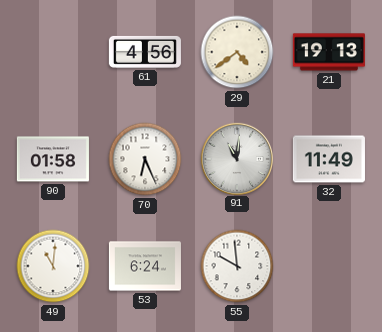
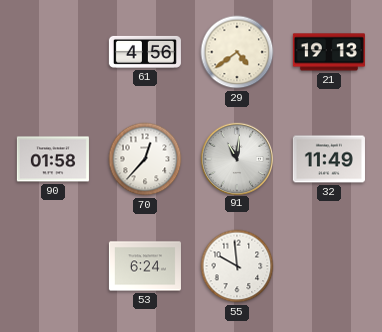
70: 6:26 -> 12:37 (145, 159)
49: 11:01 -> none (53, 266)
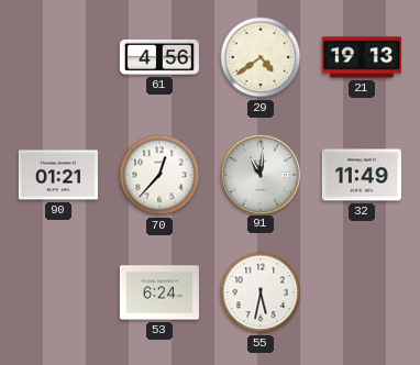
90: 01:58 -> 01:21 (58, 175)
55: 9:59 -> 5:32 (261, 292)
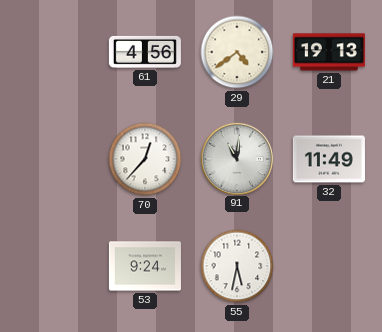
90: 01:21 -> none (58, 175)
53: 6:24 -> 9:24 (145, 266)
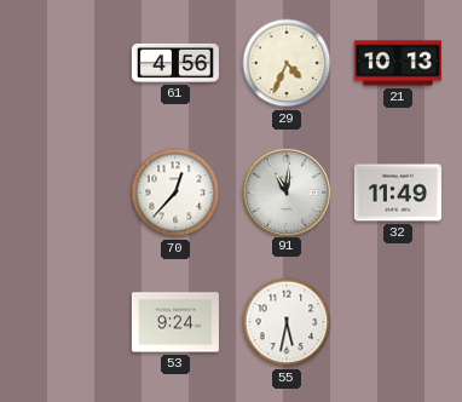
29: 4:39 -> 4:34 (287, 63)
21: 19:13 -> 10:13 (398, 63)
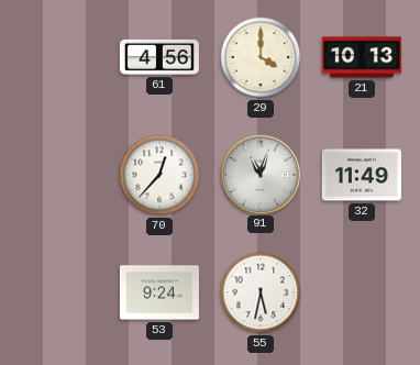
29: 4:34 -> 4:00 (261, 57)
91: 11:01 -> 11:03 (259, 174)
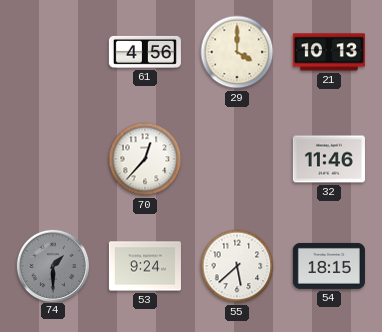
91: 11:03 -> none (259, 174)
32: 11:49 -> 11:46 (329, 159)
74: none -> 1:30 (52, 265)
55: 5:32 -> 5:38 (237, 266)
54: none -> 18:15 (329, 266)
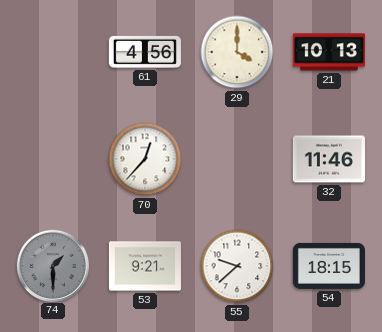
53: 9:24 -> 9:21 (145, 266)
55: 5:38 -> 9:38 (237, 266)
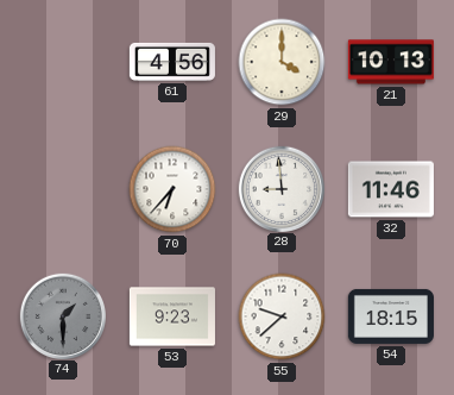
70: 12:37 -> 6:37 (172, 189)
28: none -> 8:59 (280, 188)
53: 9:21 -> 9:23 (172, 316)
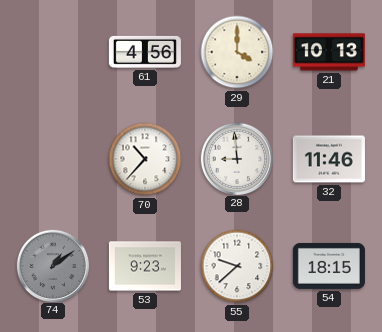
70: 6:37 -> 10:37 (145, 159)
74: 1:30 -> 1:09 (52, 265)
